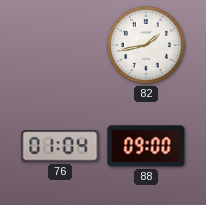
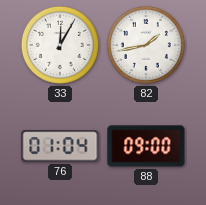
33: none -> 12:05 (60, 45)
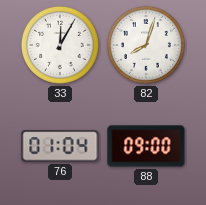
82: 1:43 -> 8:03 (146, 45)
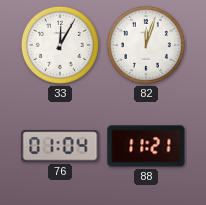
82: 8:03 -> 12:03 (146, 45)
88: 09:00 -> 11:21 (146, 146)
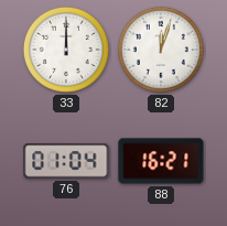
33: 12:05 -> 12:00 (66, 50)
88: 11:21 -> 16:21 (161, 161)
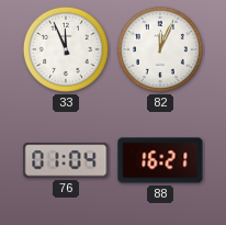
33: 12:00 -> 11:56 (66, 49)
82: 12:03 -> 12:04 (160, 49)
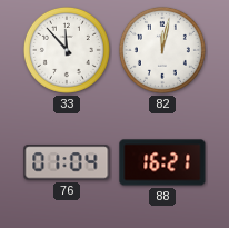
33: 11:56 -> 11:53 (67, 50)
82: 12:04 -> 12:02 (162, 50)
